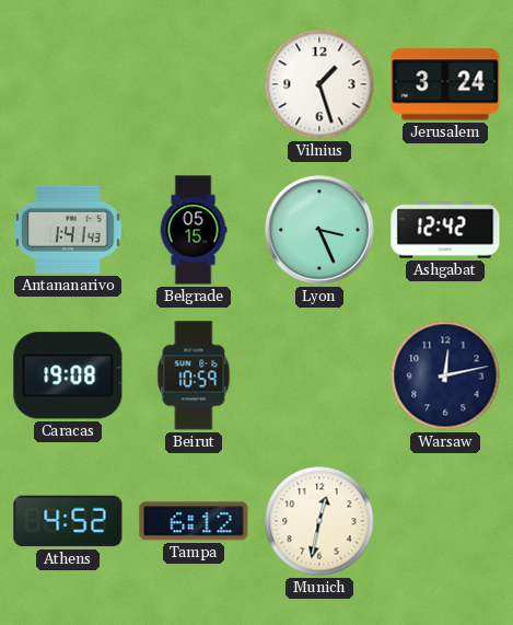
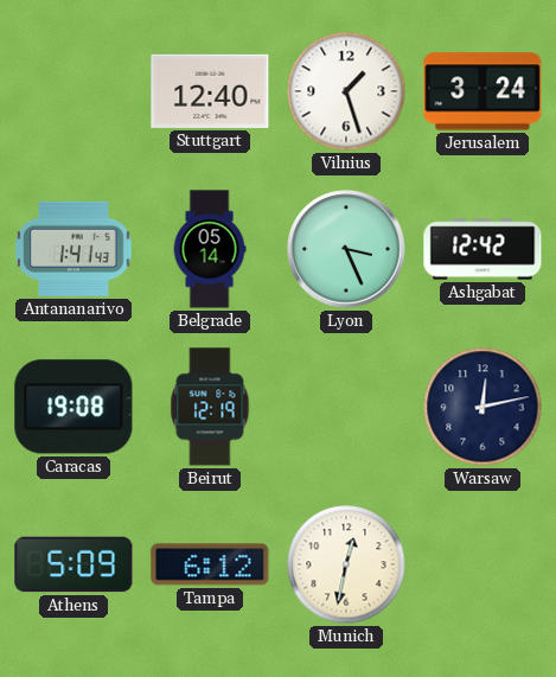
Stuttgart: none -> 12:40 (210, 91)
Belgrade: 05:15 -> 05:14 (210, 249)
Beirut: 10:59 -> 12:19 (210, 407)
Athens: 4:52 -> 5:09 (74, 564)
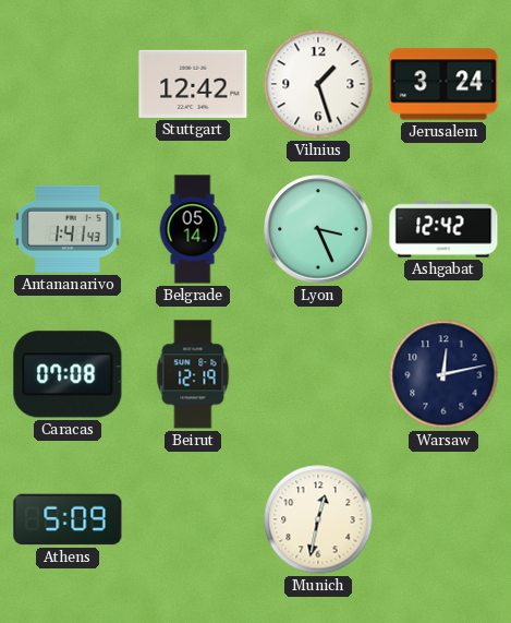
Stuttgart: 12:40 -> 12:42 (193, 84)
Caracas: 19:08 -> 07:08 (68, 374)
Tampa: 6:12 -> none (210, 564)
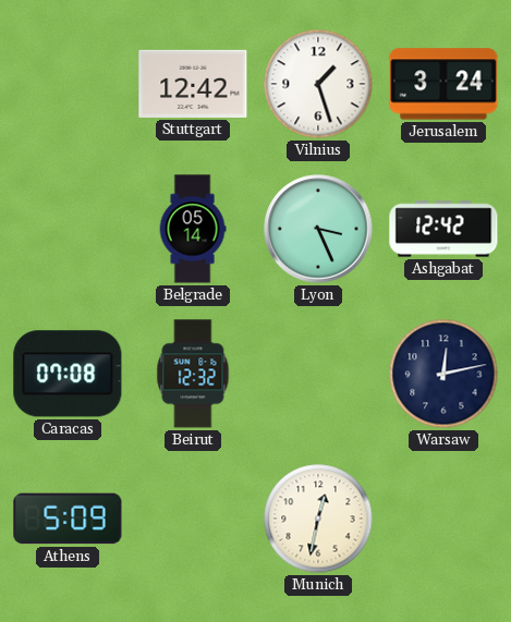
Antananarivo: 1:41 -> none (68, 229)
Beirut: 12:19 -> 12:32 (193, 374)
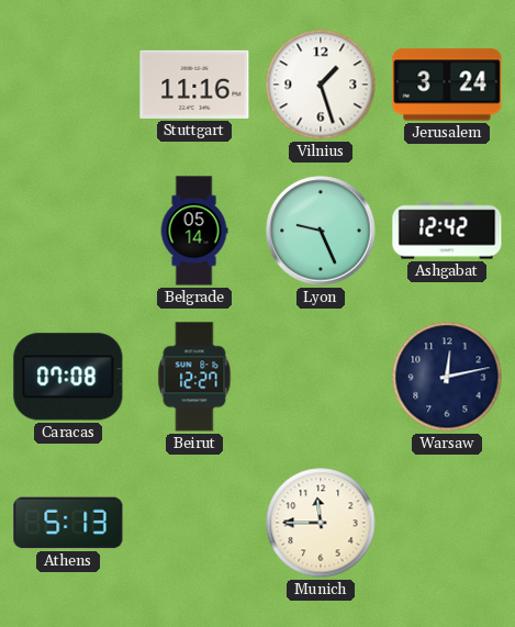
Stuttgart: 12:42 -> 11:16 (194, 85)
Lyon: 3:26 -> 9:26 (321, 231)
Beirut: 12:32 -> 12:27 (194, 377)
Athens: 5:09 -> 5:13 (68, 523)
Munich: 12:32 -> 11:45 (321, 523)
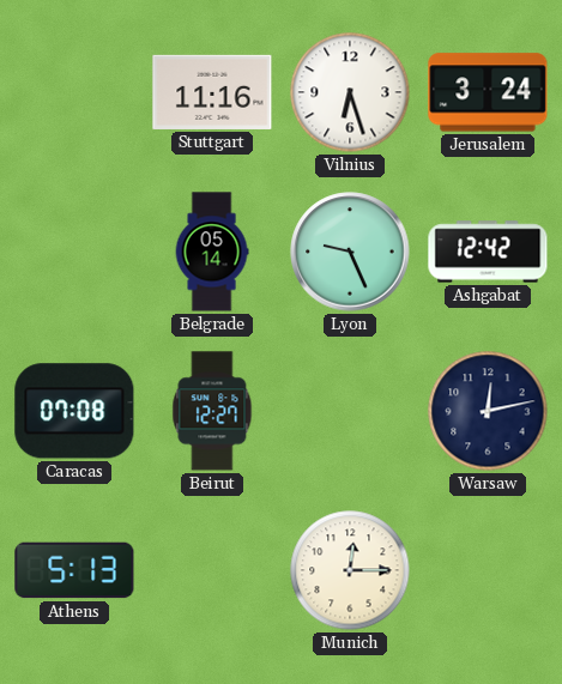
Vilnius: 1:27 -> 6:27 (350, 92)
Munich: 11:45 -> 12:15 (350, 570)
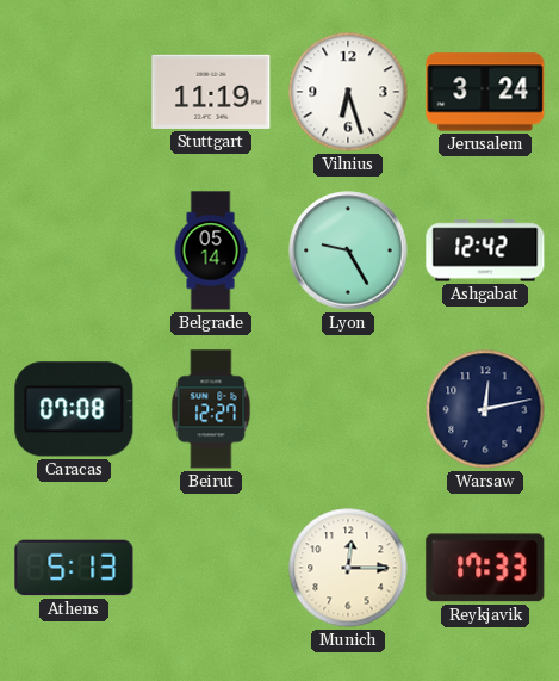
Stuttgart: 11:16 -> 11:19 (211, 92)
Lyon: 9:26 -> 9:25 (348, 250)
Reykjavik: none -> 17:33 (485, 568)
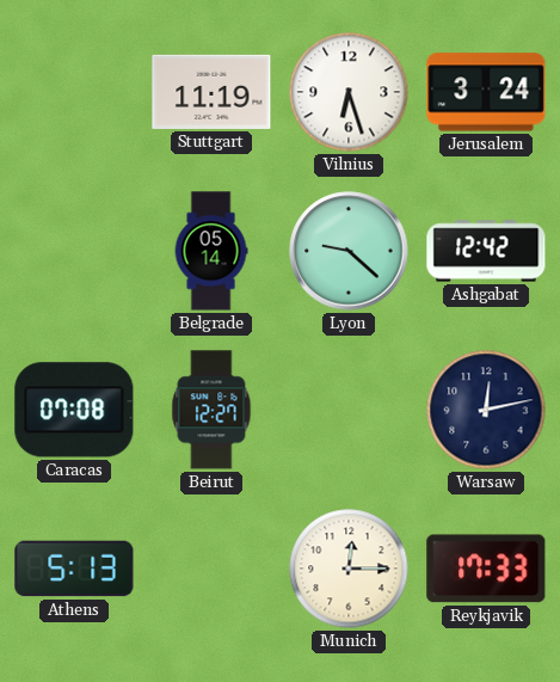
Lyon: 9:25 -> 9:22 (349, 251)
